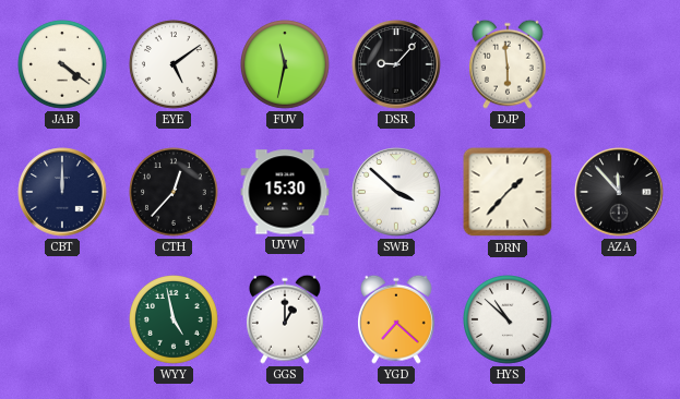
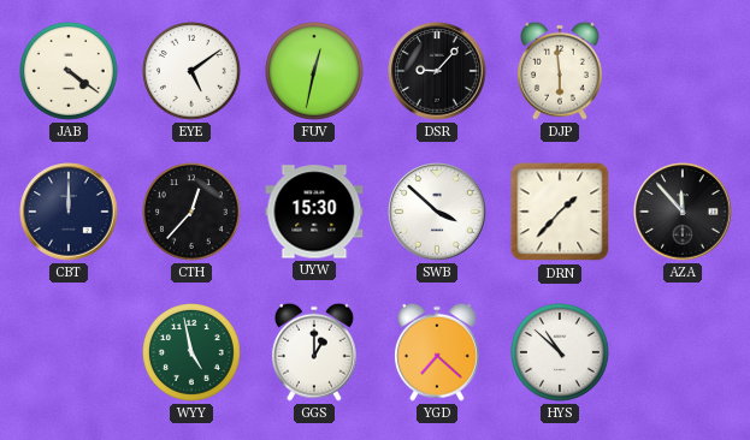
FUV: 11:32 -> 12:32 (315, 72)
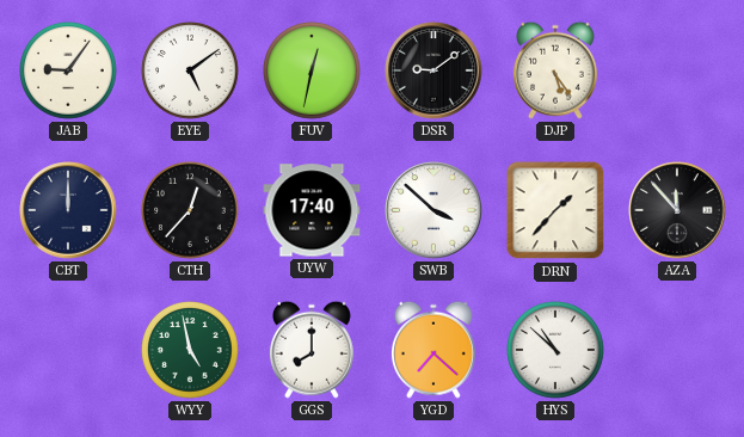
JAB: 4:21 -> 9:06 (69, 72)
DSR: 9:07 -> 9:09 (434, 70)
DJP: 5:59 -> 5:24 (555, 70)
UYW: 15:30 -> 17:40 (312, 210)
GGS: 1:00 -> 8:00 (312, 350)
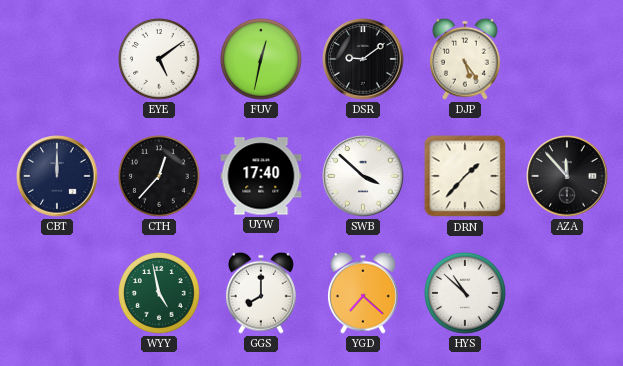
JAB: 9:06 -> none (69, 72)
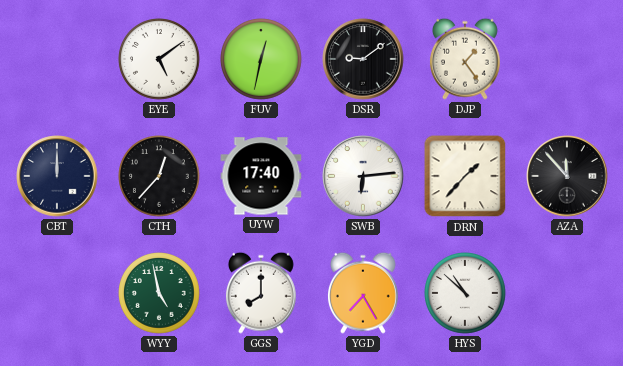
DJP: 5:24 -> 1:24 (465, 59)
SWB: 3:52 -> 6:14 (363, 176)
YGD: 7:22 -> 7:25 (363, 293)
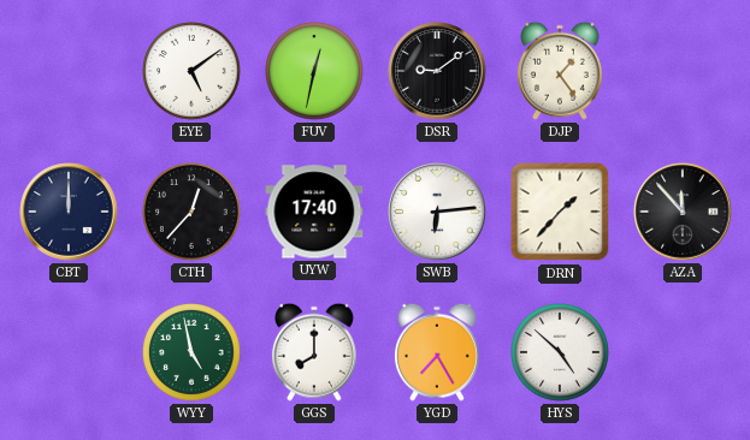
HYS: 10:52 -> 4:52 (561, 353)
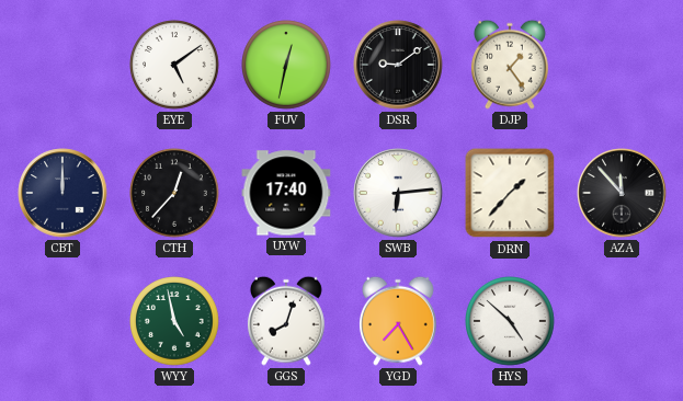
GGS: 8:00 -> 8:03 (286, 321)
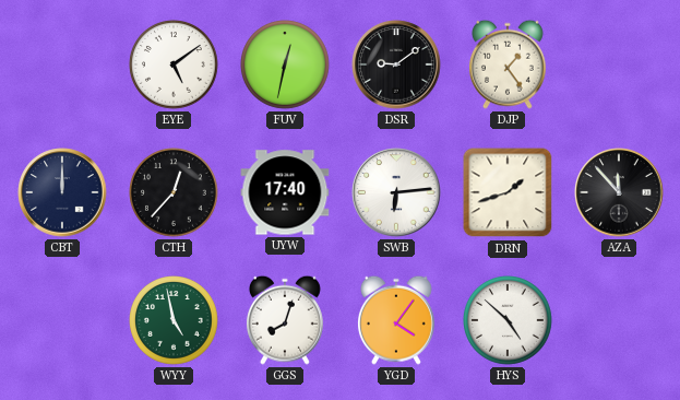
DRN: 1:37 -> 1:42 (508, 192)
YGD: 7:25 -> 4:06 (396, 320)
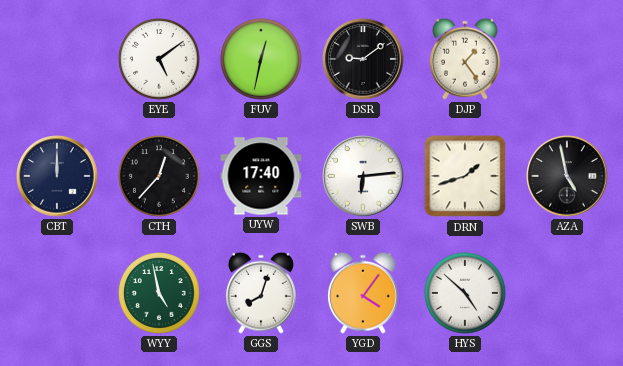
AZA: 11:53 -> 4:58 (567, 176)
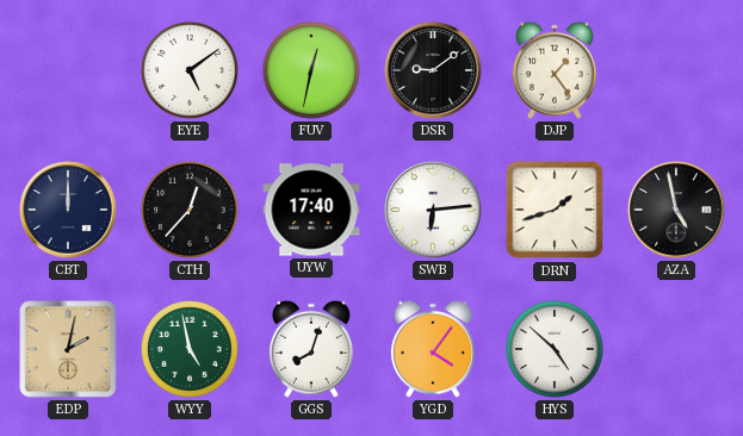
EDP: none -> 2:02 (68, 349)
